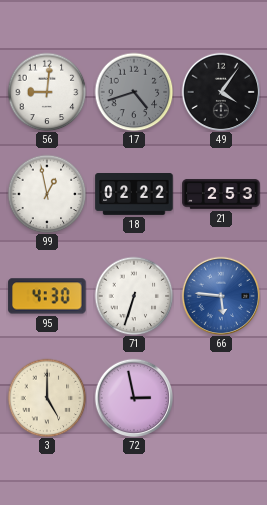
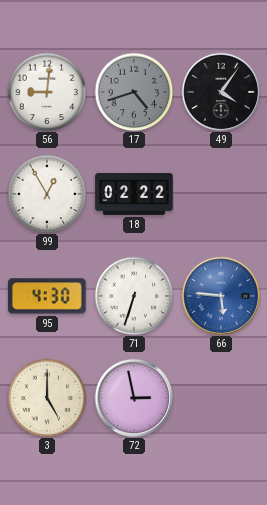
99: 12:58 -> 12:55 (47, 194)
21: 2:53 -> none (221, 194)
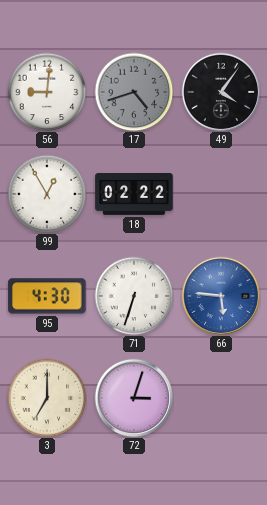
3: 5:00 -> 7:00 (47, 398)
72: 2:58 -> 3:03 (133, 397)
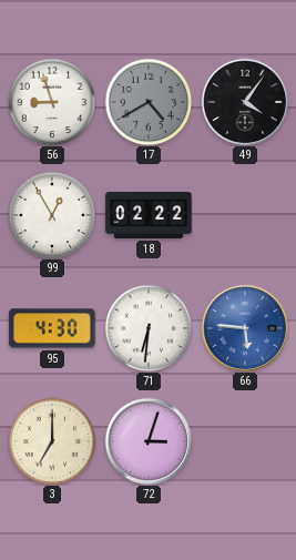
56: 9:01 -> 8:57 (52, 102)
17: 4:42 -> 4:40 (149, 102)
71: 6:33 -> 6:31 (149, 328)
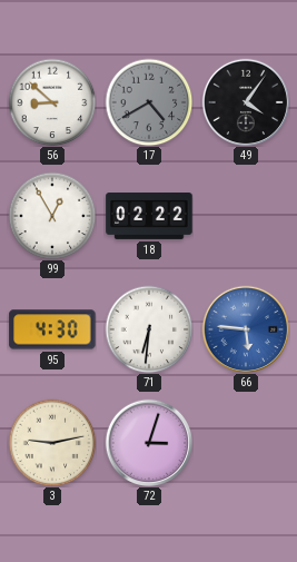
56: 8:57 -> 8:52 (52, 102)
3: 7:00 -> 9:13 (52, 443)
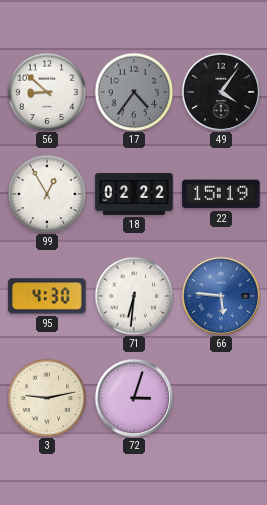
17: 4:40 -> 4:36 (134, 92)
22: none -> 15:19 (221, 194)
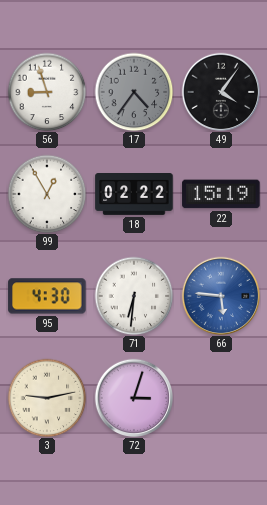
56: 8:52 -> 8:57 (47, 92)
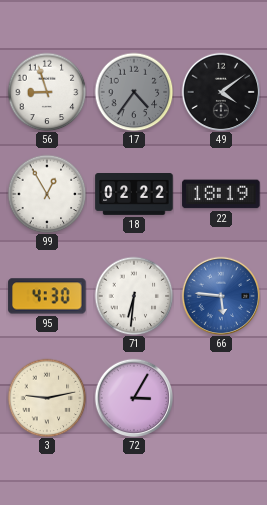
49: 4:06 -> 4:09 (220, 91)
22: 15:19 -> 18:19 (221, 194)
72: 3:03 -> 3:05 (133, 397)
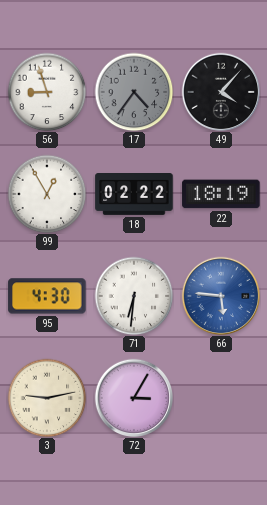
49: 4:09 -> 4:07 (220, 91)
